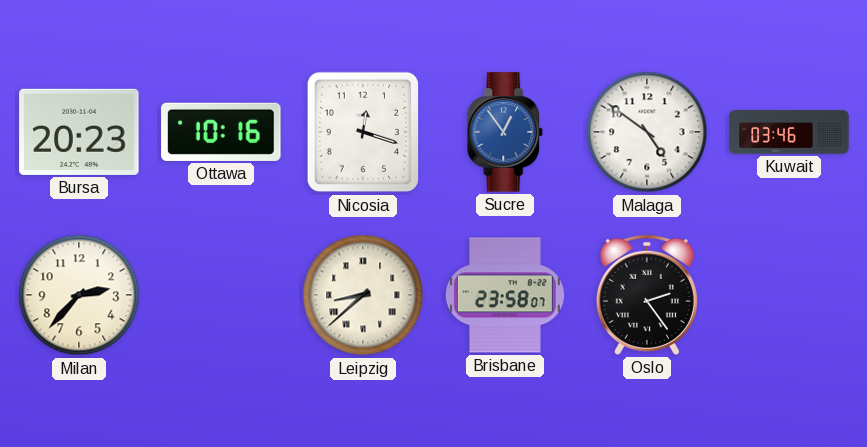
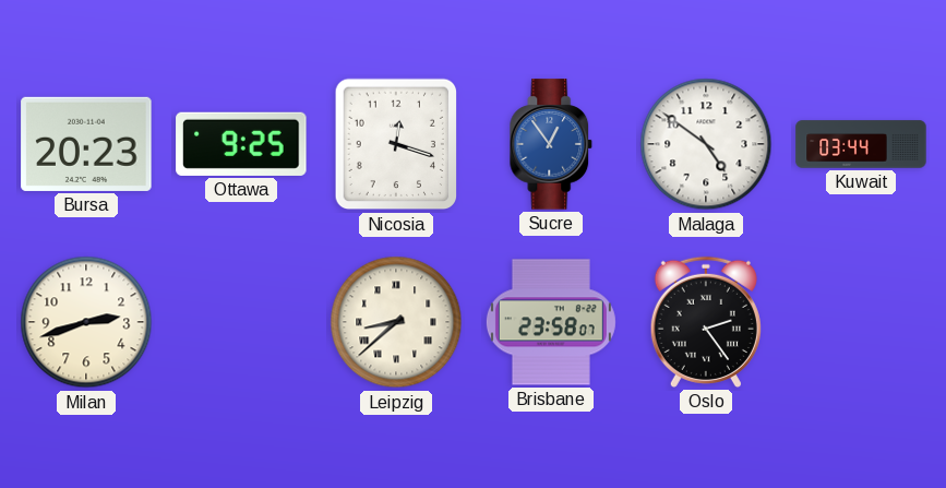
Ottawa: 10:16 -> 9:25 (241, 144)
Kuwait: 03:46 -> 03:44 (861, 144)
Milan: 2:37 -> 2:42 (86, 322)
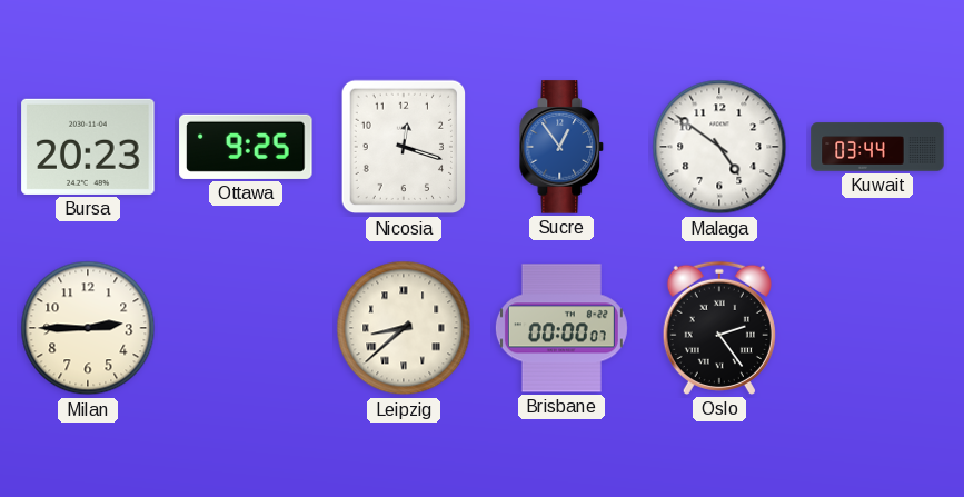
Milan: 2:42 -> 2:45 (88, 328)
Brisbane: 23:58 -> 00:00 (561, 328)
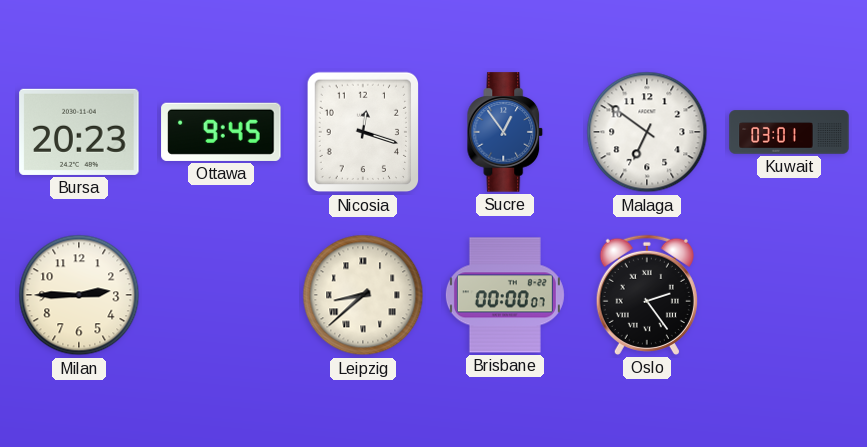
Ottawa: 9:25 -> 9:45 (221, 132)
Malaga: 4:51 -> 6:51 (647, 132)
Kuwait: 03:44 -> 03:01 (789, 132)
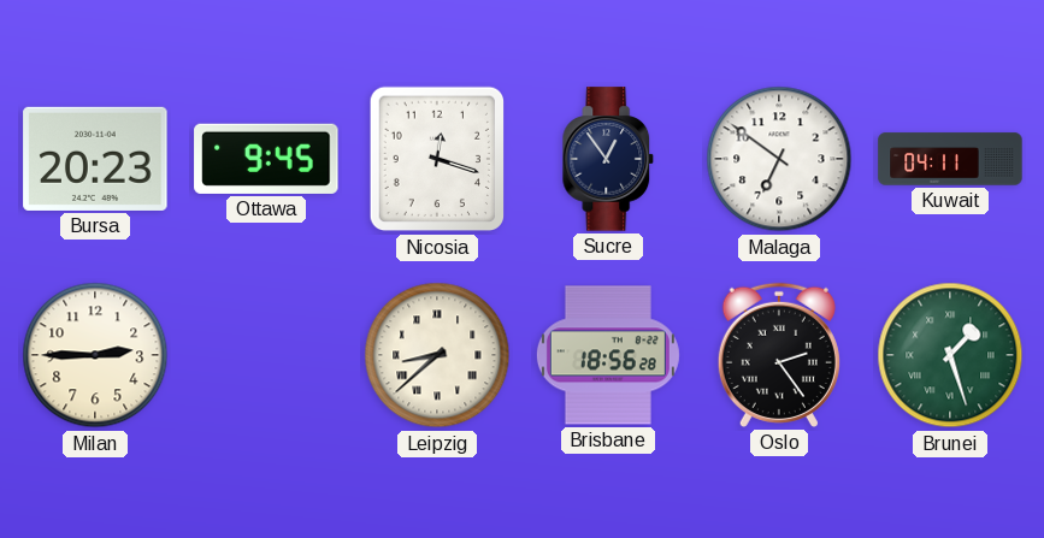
Sucre dial: blue -> navy (608, 159)
Kuwait: 03:01 -> 04:11 (950, 159)
Brisbane: 00:00 -> 18:56 (608, 355)
Brunei: none -> 1:27 (950, 355)
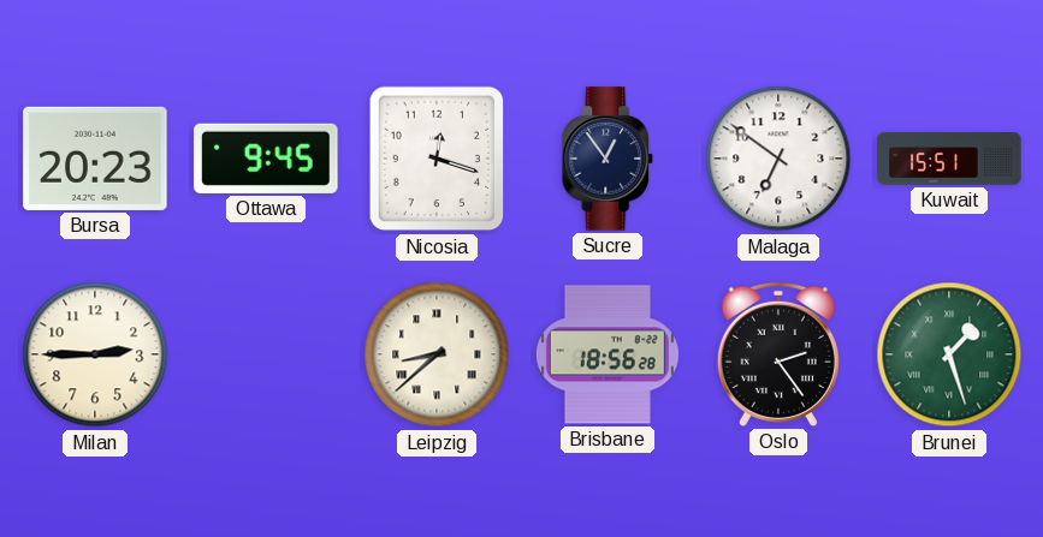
Kuwait: 04:11 -> 15:51 (949, 159)
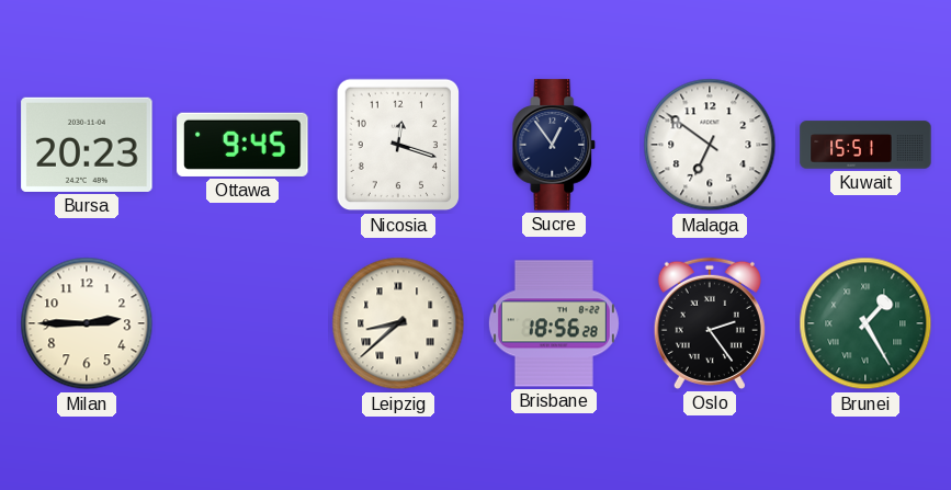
Brunei: 1:27 -> 1:25 (865, 323)
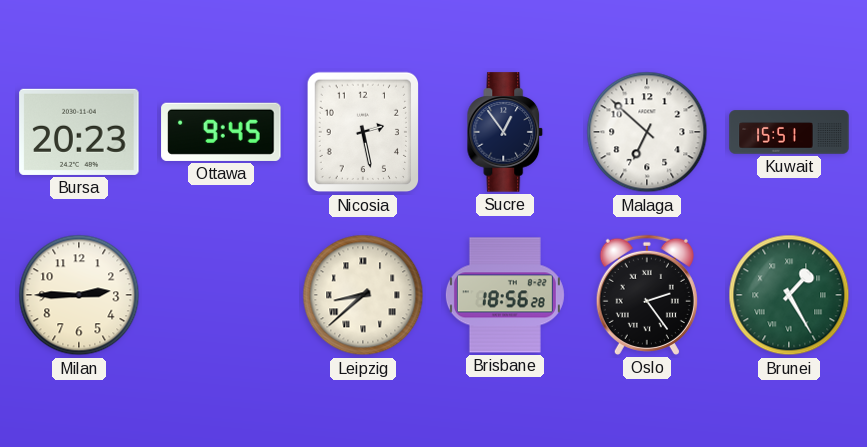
Nicosia: 12:18 -> 2:28 (363, 132)
Malaga: 6:51 -> 6:52 (647, 132)
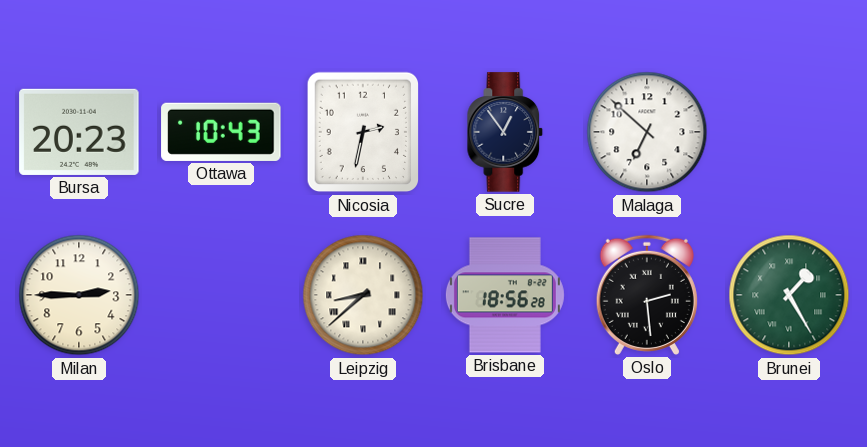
Ottawa: 9:45 -> 10:43 (221, 132)
Nicosia: 2:28 -> 2:32 (363, 132)
Kuwait: 15:51 -> none (789, 132)
Oslo: 2:24 -> 2:29 (647, 295)
